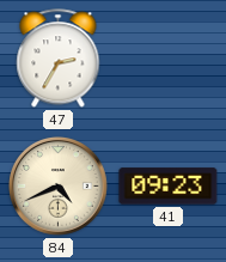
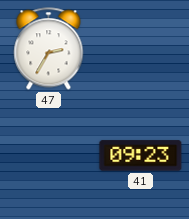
84: 4:41 -> none (59, 187)
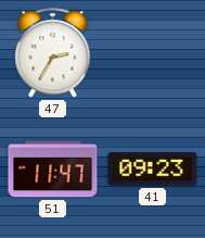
51: none -> 11:47 (53, 170)
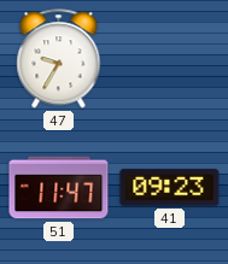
47: 2:35 -> 9:35 (59, 59)
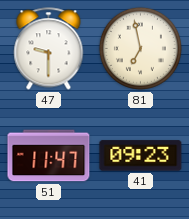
47: 9:35 -> 9:30 (49, 49)
81: none -> 6:58 (140, 48)
